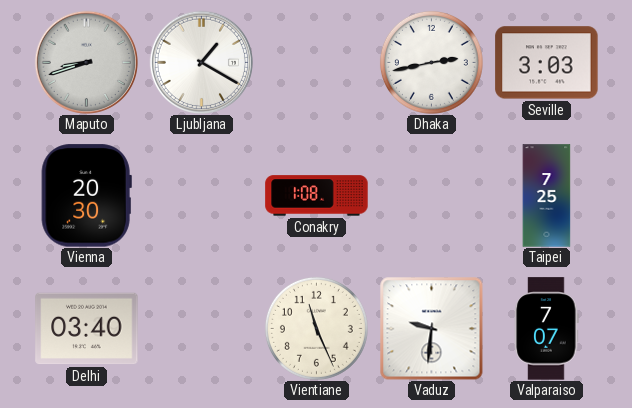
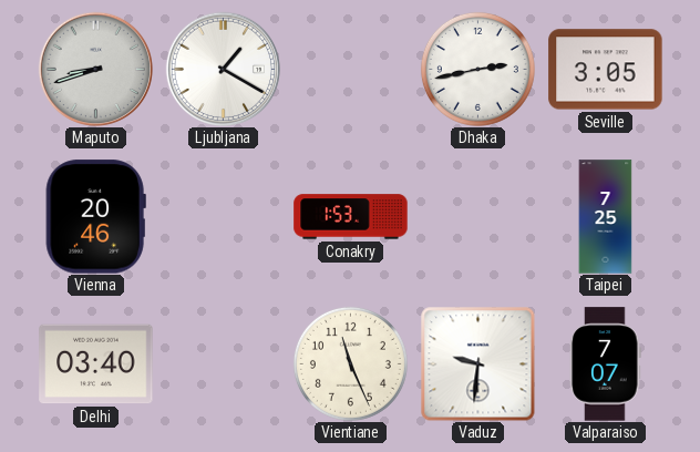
Seville: 3:03 -> 3:05 (606, 70)
Vienna: 20:30 -> 20:46 (95, 217)
Conakry: 1:08 -> 1:53 (351, 217)
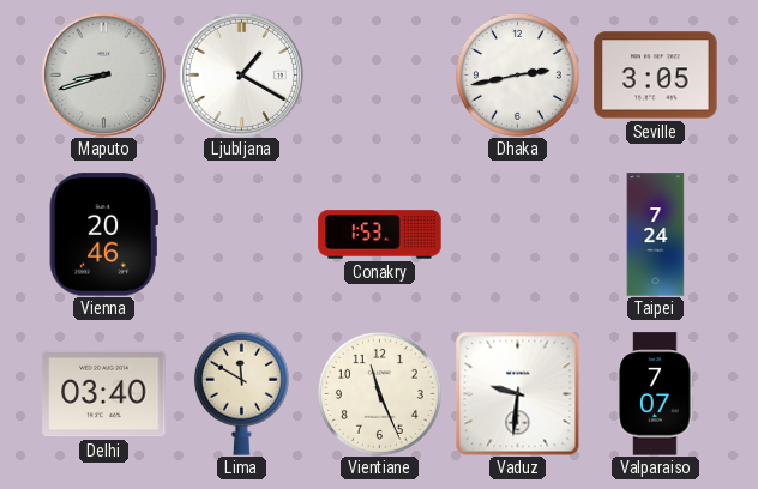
Taipei: 7:25 -> 7:24 (656, 235)
Lima: none -> 11:50 (241, 393)
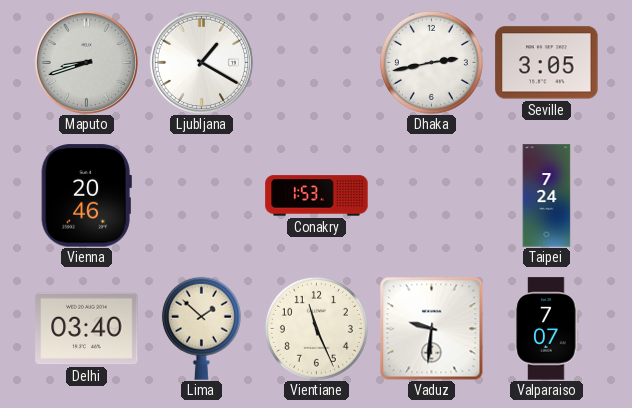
Lima: 11:50 -> 1:52 (201, 328)
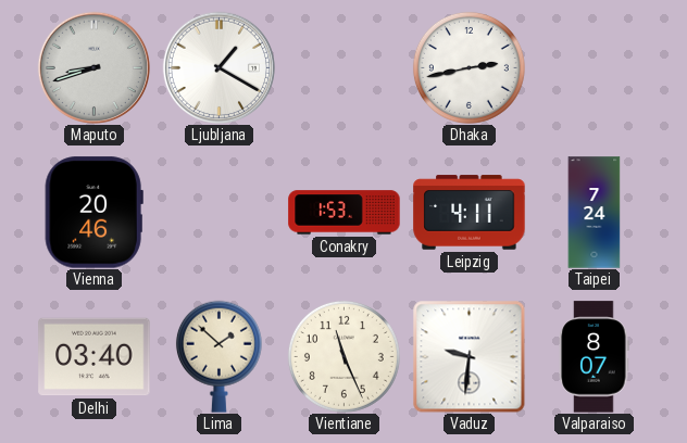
Seville: 3:05 -> none (547, 63)
Leipzig: none -> 4:11 (470, 213)
Valparaiso: 7:07 -> 8:07 (595, 357)
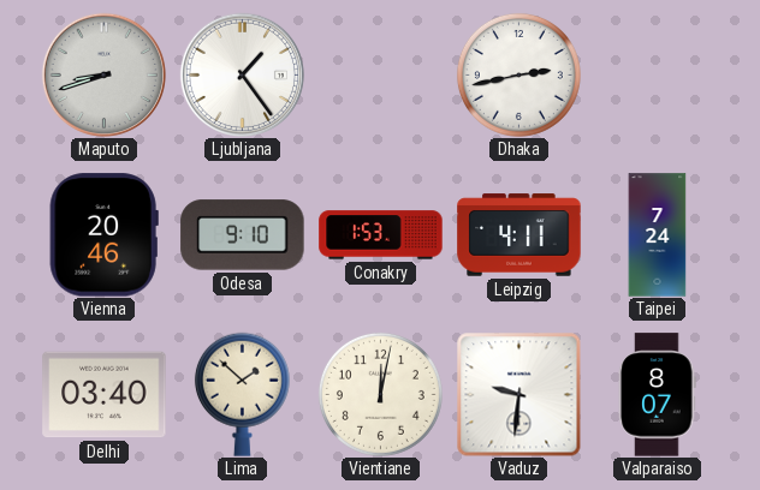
Ljubljana: 1:20 -> 1:24 (242, 74)
Odesa: none -> 9:10 (243, 235)
Vientiane: 11:26 -> 12:02 (380, 394)
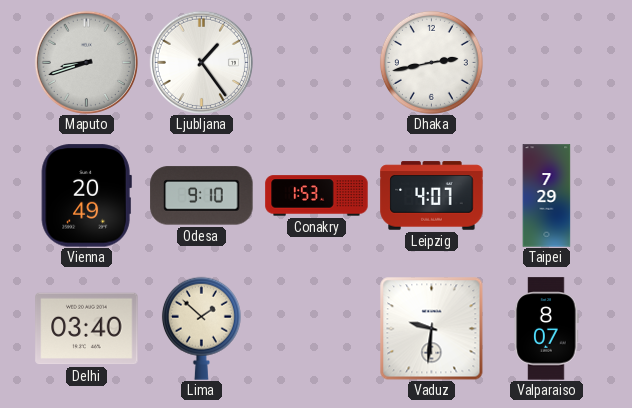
Vienna: 20:46 -> 20:49 (86, 196)
Leipzig: 4:11 -> 4:07 (432, 196)
Taipei: 7:24 -> 7:29 (547, 196)
Vientiane: 12:02 -> none (380, 394)
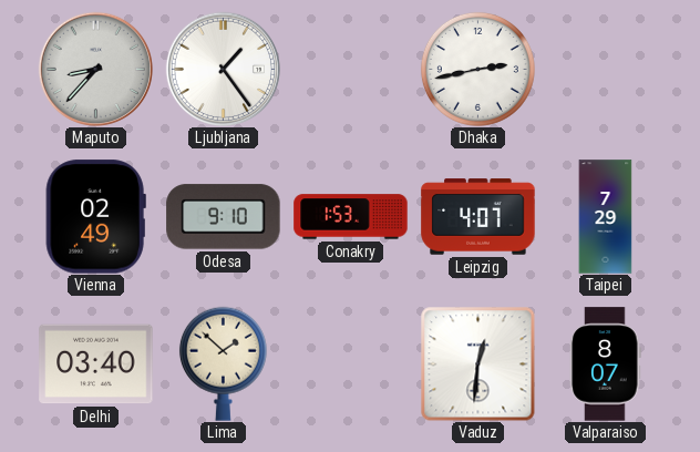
Maputo: 8:42 -> 8:37 (95, 69)
Vienna: 20:49 -> 02:49 (95, 217)
Vaduz: 9:31 -> 12:31 (477, 363)
